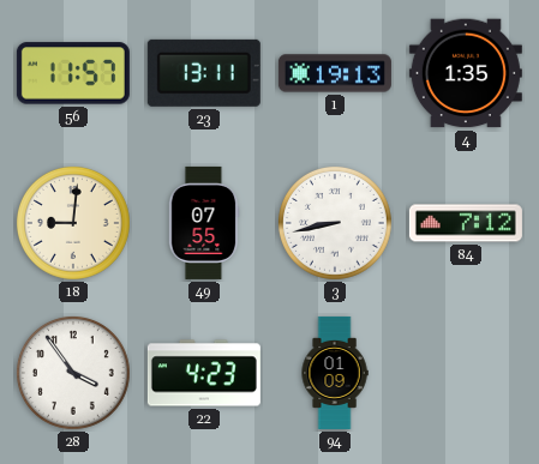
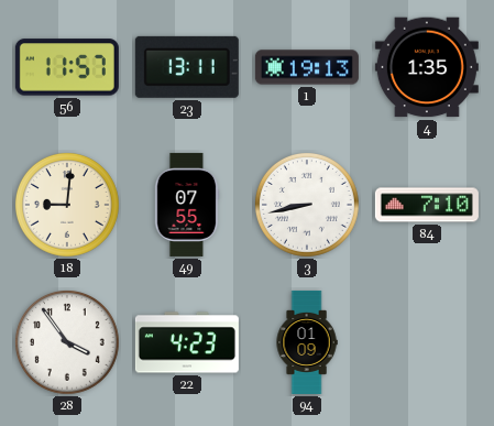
84: 7:12 -> 7:10 (427, 205)
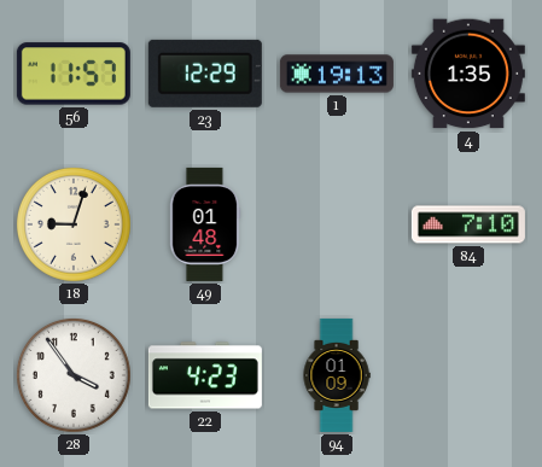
23: 13:11 -> 12:29 (205, 74)
18: 9:01 -> 9:03 (74, 224)
49: 07:55 -> 01:48 (205, 224)
3: 8:43 -> none (307, 205)
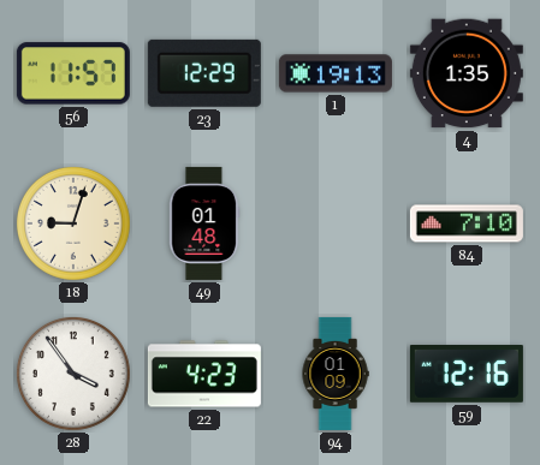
59: none -> 12:16 (467, 375)
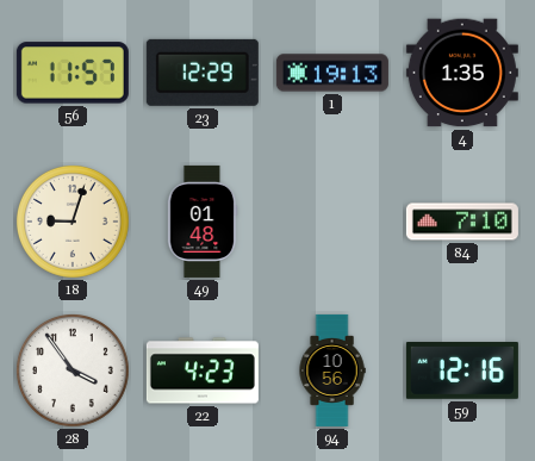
94: 01:09 -> 10:56 (332, 370)
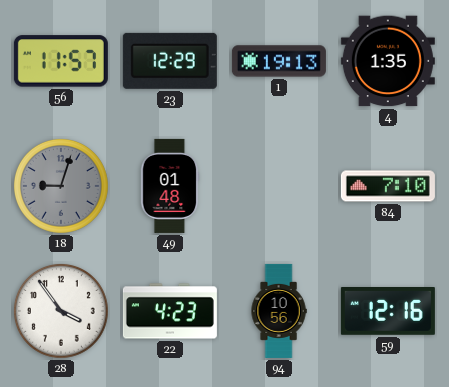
18 dial: cream -> grey (61, 186)
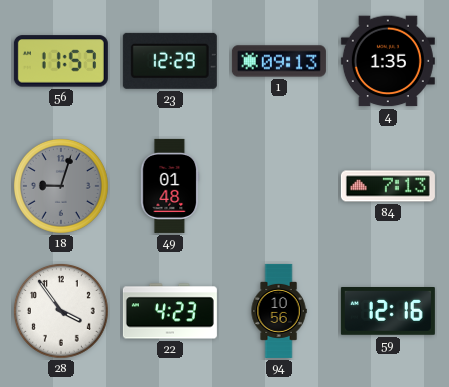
1: 19:13 -> 09:13 (279, 61)
84: 7:10 -> 7:13 (388, 186)
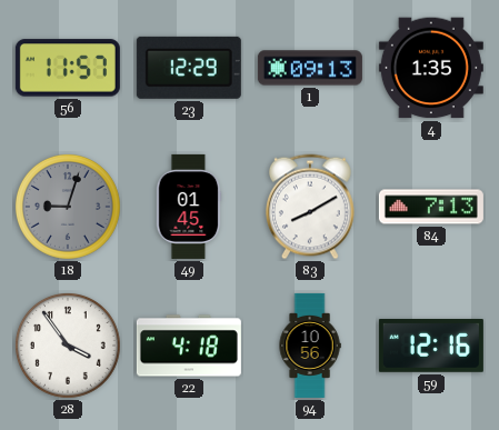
49: 01:48 -> 01:45 (189, 207)
83: none -> 8:10 (310, 207)
22: 4:23 -> 4:18 (189, 346)
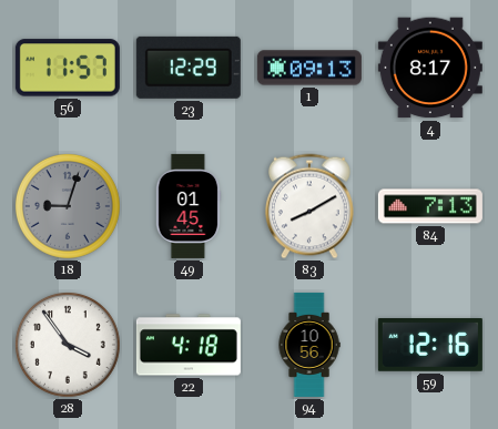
4: 1:35 -> 8:17 (430, 68)
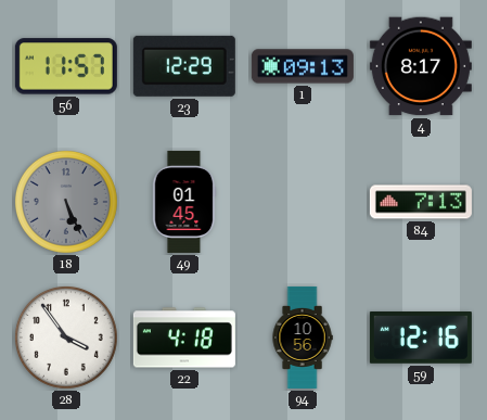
18: 9:03 -> 5:26 (66, 202)
83: 8:10 -> none (309, 206)
